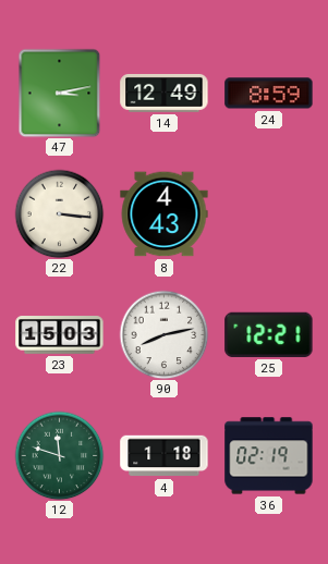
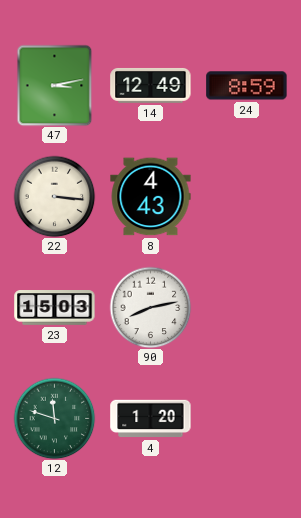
25: 12:21 -> none (269, 334)
4: 1:18 -> 1:20 (151, 419)
36: 02:19 -> none (269, 456)
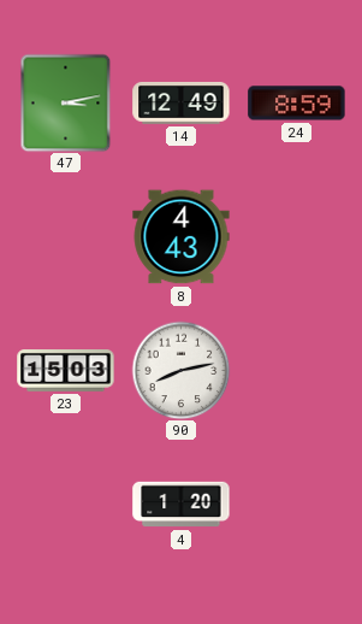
22: 3:16 -> none (54, 196)
12: 11:48 -> none (54, 418)
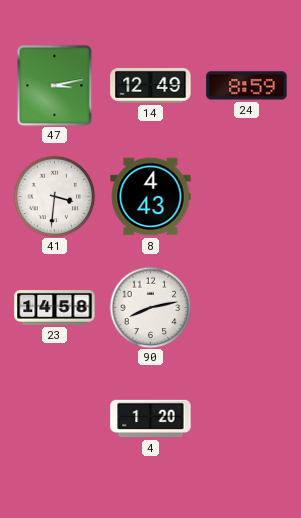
41: none -> 3:31 (54, 196)
23: 15:03 -> 14:58 (55, 308)
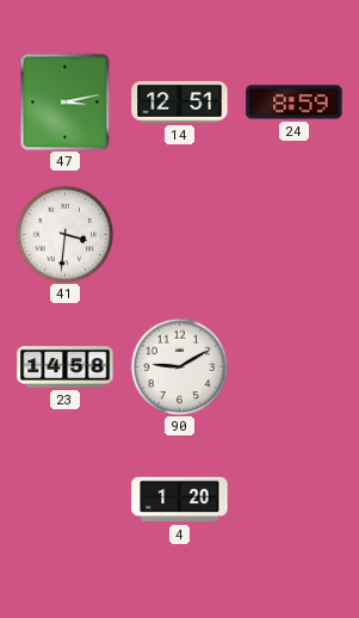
14: 12:49 -> 12:51 (180, 101)
8: 4:43 -> none (151, 197)
90: 8:13 -> 9:10 (179, 366)
